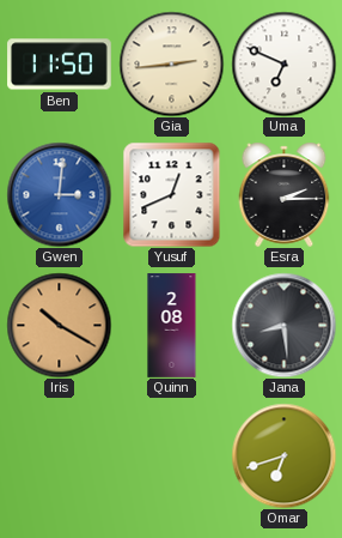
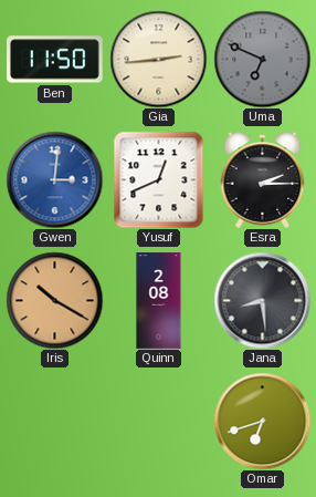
Uma dial: white -> grey (262, 59)
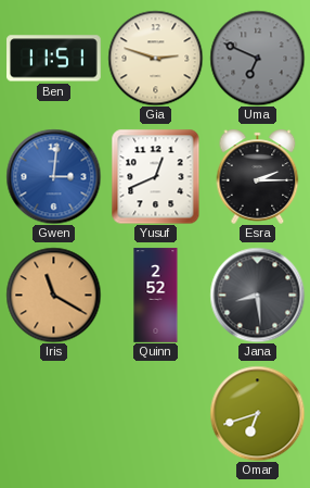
Ben: 11:50 -> 11:51 (54, 59)
Gia: 2:44 -> 2:48 (155, 58)
Iris: 10:20 -> 11:20 (53, 295)
Quinn: 2:08 -> 2:52 (156, 296)
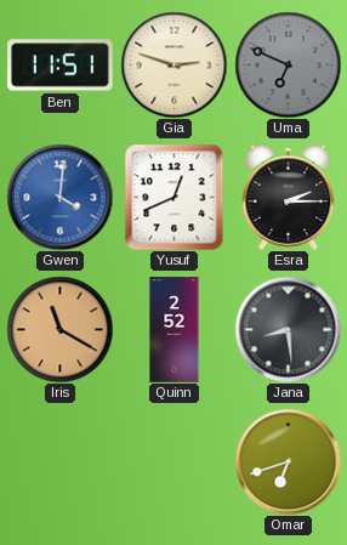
Gwen: 3:01 -> 4:01 (59, 197)
